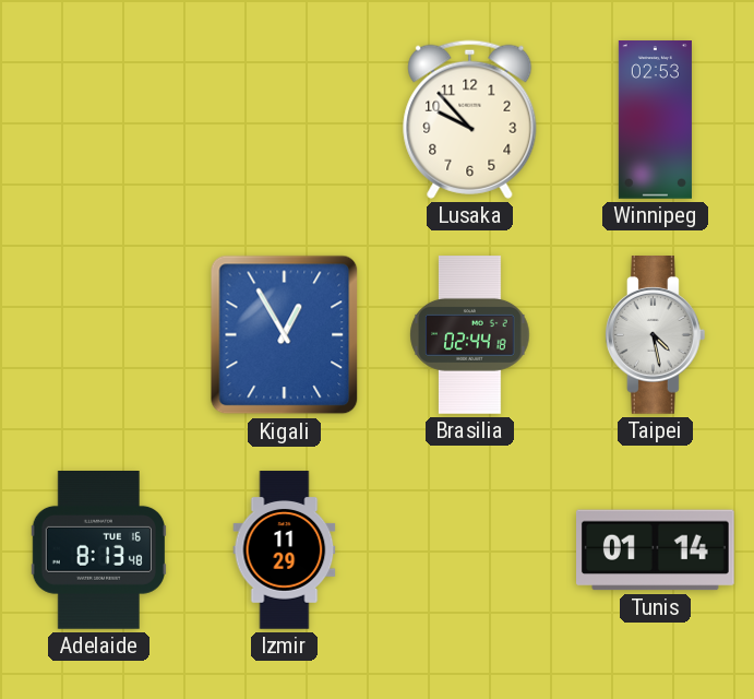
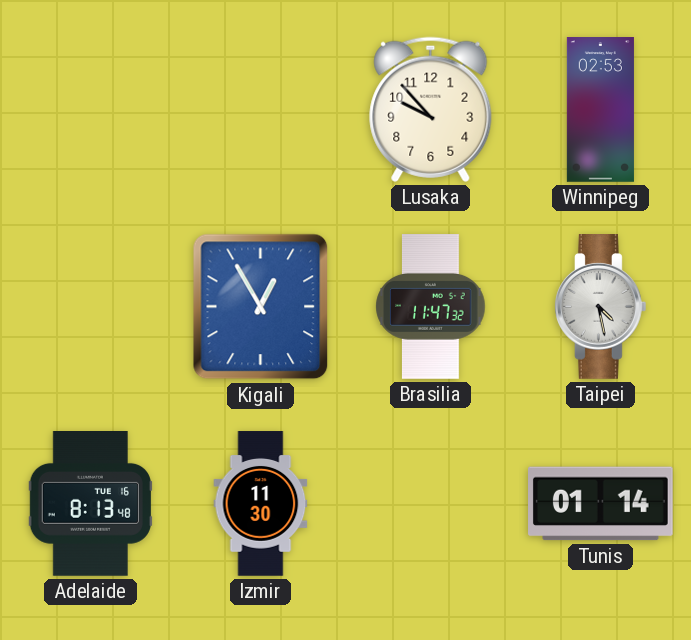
Brasilia: 02:44 -> 11:47 (431, 307)
Izmir: 11:29 -> 11:30 (261, 504)
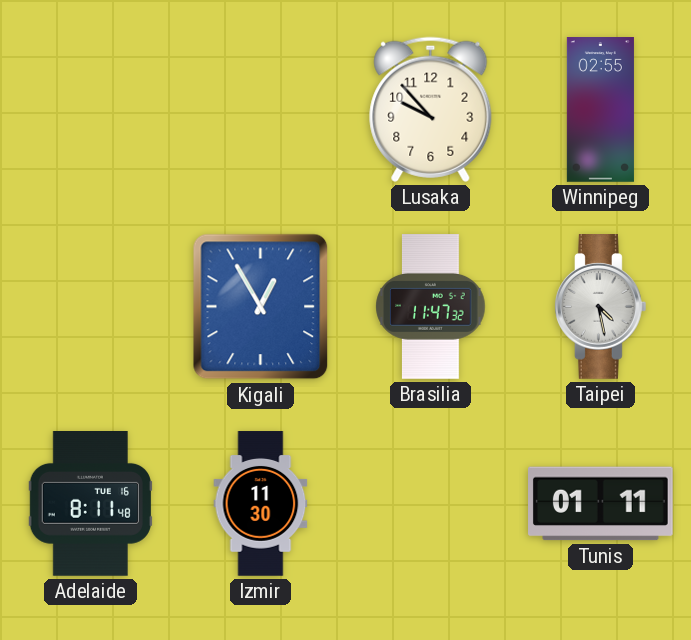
Winnipeg: 02:53 -> 02:55 (600, 110)
Adelaide: 8:13 -> 8:11 (90, 504)
Tunis: 01:14 -> 01:11 (601, 504)
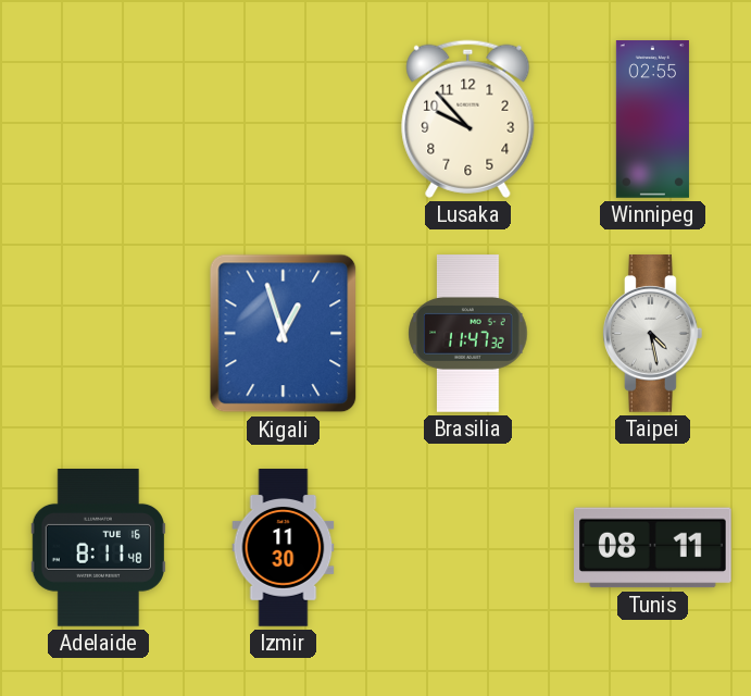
Kigali: 12:55 -> 12:57 (284, 334)
Tunis: 01:11 -> 08:11 (653, 548)
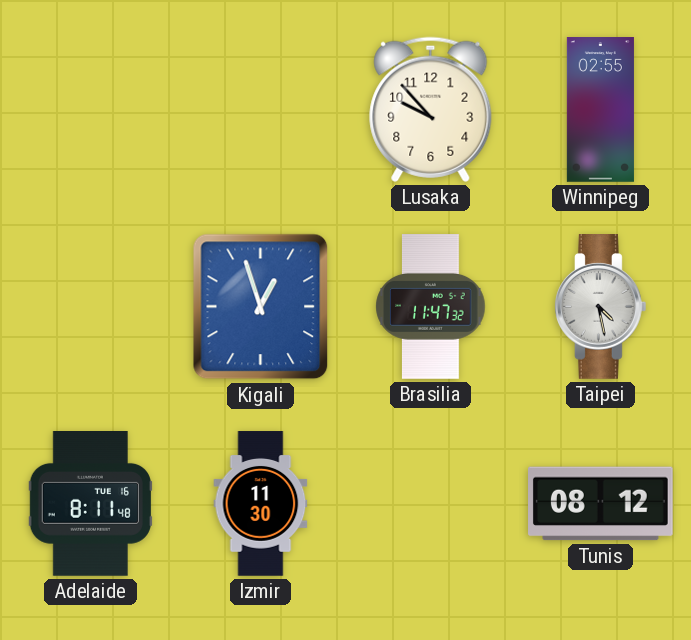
Tunis: 08:11 -> 08:12 (601, 504)
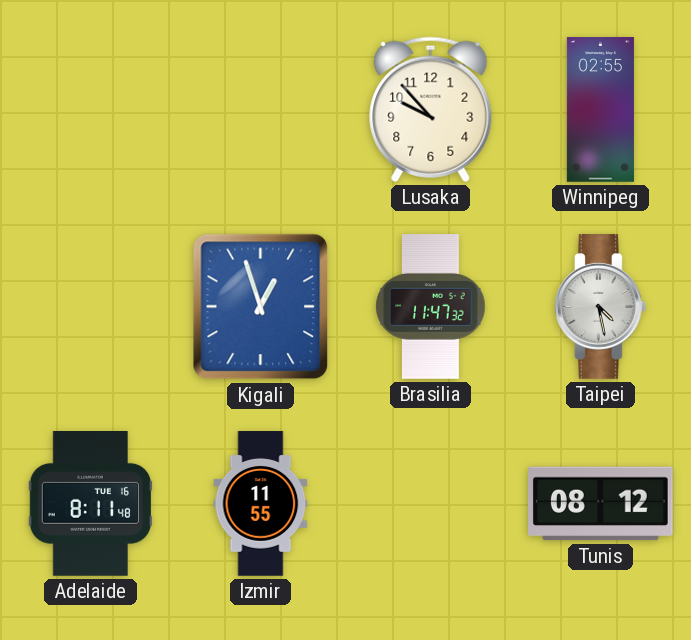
Izmir: 11:30 -> 11:55 (261, 504)
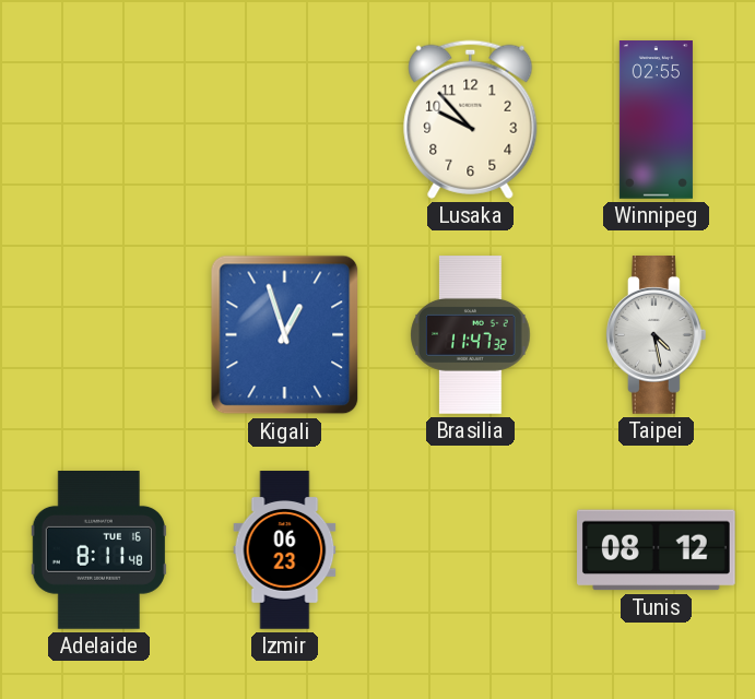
Izmir: 11:55 -> 06:23 (285, 550)
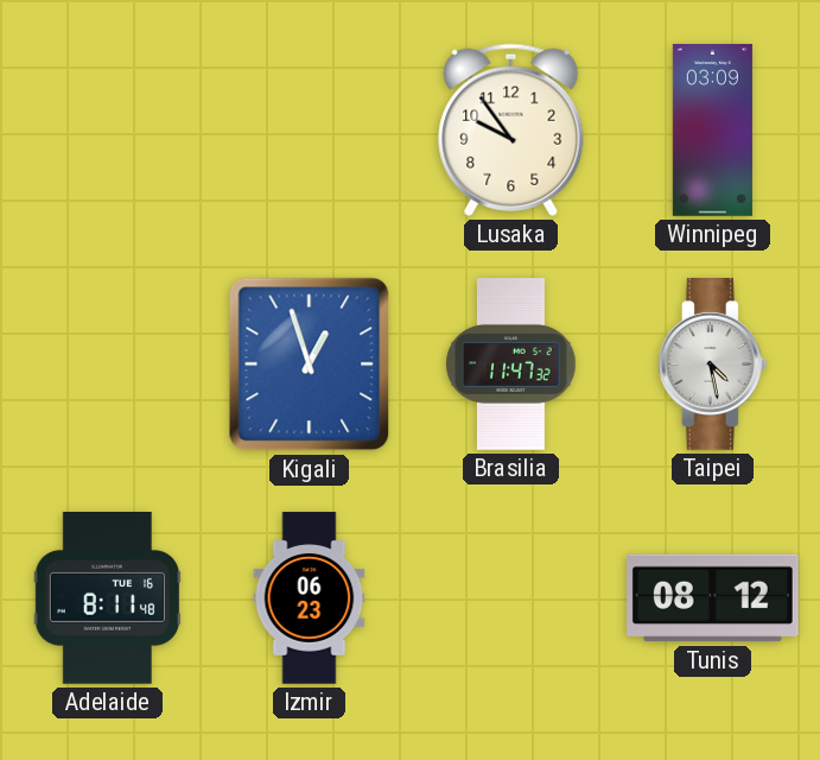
Lusaka: 9:53 -> 9:54 (511, 129)
Winnipeg: 02:55 -> 03:09 (712, 131)
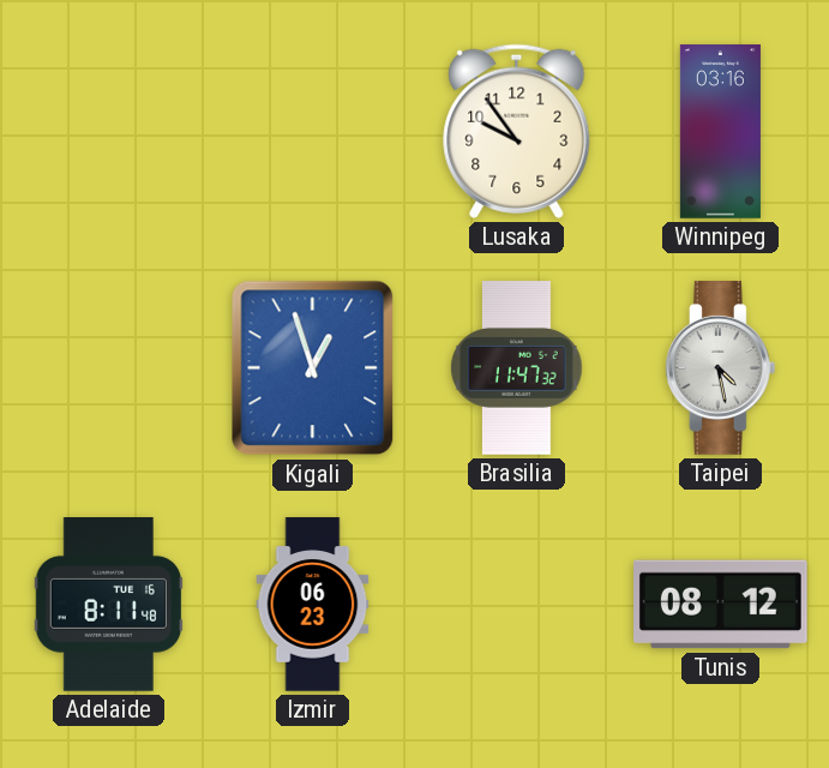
Winnipeg: 03:09 -> 03:16 (720, 132)
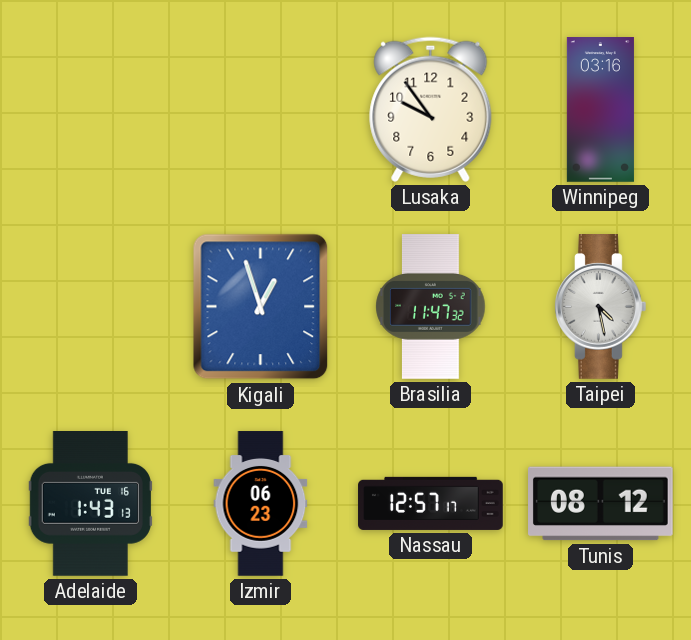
Adelaide: 8:11 -> 1:43 (90, 504)
Nassau: none -> 12:57 (431, 503)
